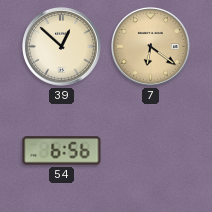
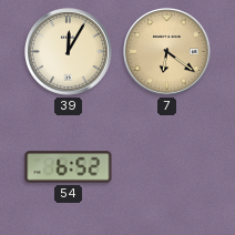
39: 12:52 -> 12:05 (69, 52)
54: 6:56 -> 6:52 (69, 167)
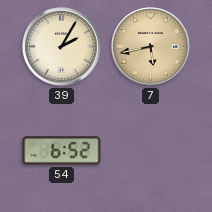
39: 12:05 -> 2:05 (62, 47)
7: 6:21 -> 5:43 (151, 47)
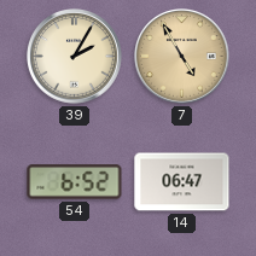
7: 5:43 -> 4:55 (182, 57)
14: none -> 06:47 (182, 182)
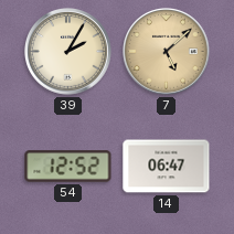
7: 4:55 -> 5:08 (167, 52)
54: 6:52 -> 12:52 (68, 167)
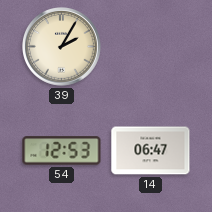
7: 5:08 -> none (167, 52)
54: 12:52 -> 12:53 (62, 151)
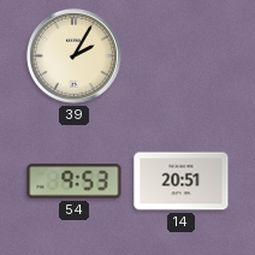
54: 12:53 -> 9:53 (75, 182)
14: 06:47 -> 20:51 (182, 182)
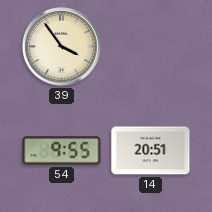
39: 2:05 -> 3:54 (62, 47)
54: 9:53 -> 9:55 (62, 151)
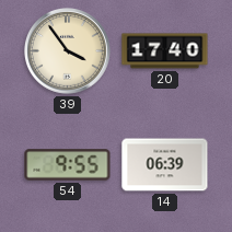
20: none -> 17:40 (165, 51)
14: 20:51 -> 06:39 (165, 165)
